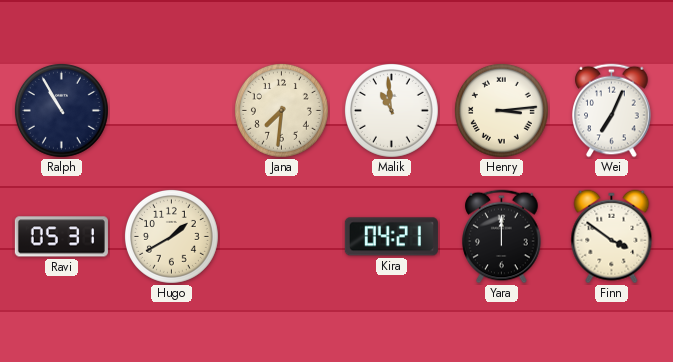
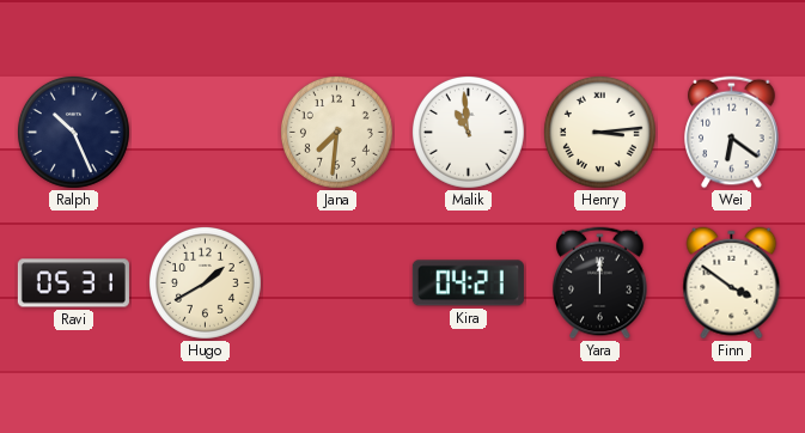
Ralph: 10:55 -> 10:26 (73, 132)
Wei: 7:04 -> 6:21 (732, 133)
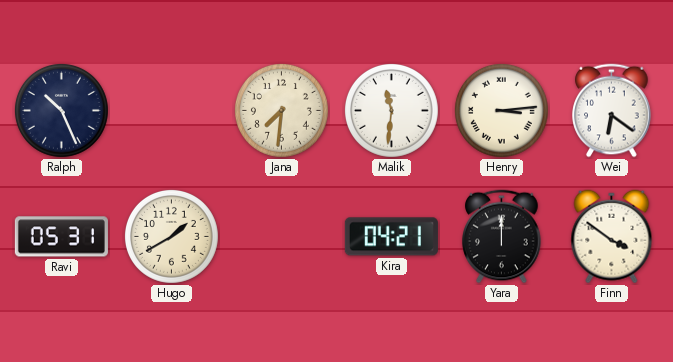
Malik: 10:59 -> 11:31 (391, 110)
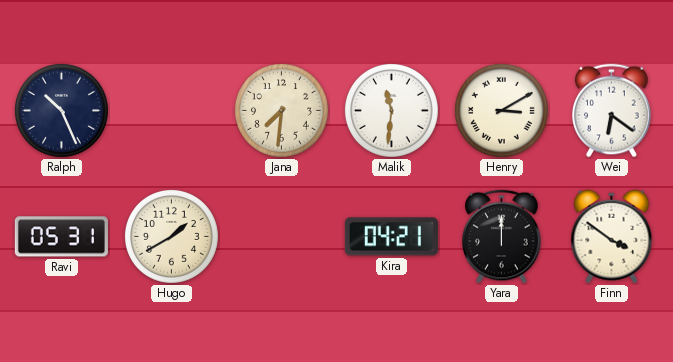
Henry: 3:14 -> 3:10 (501, 110)
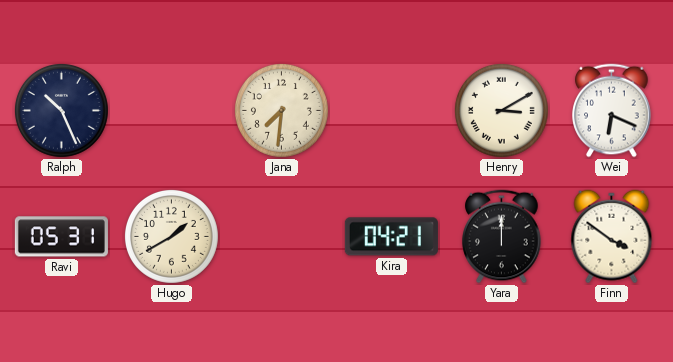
Malik: 11:31 -> none (391, 110)
Wei: 6:21 -> 6:19 (612, 111)
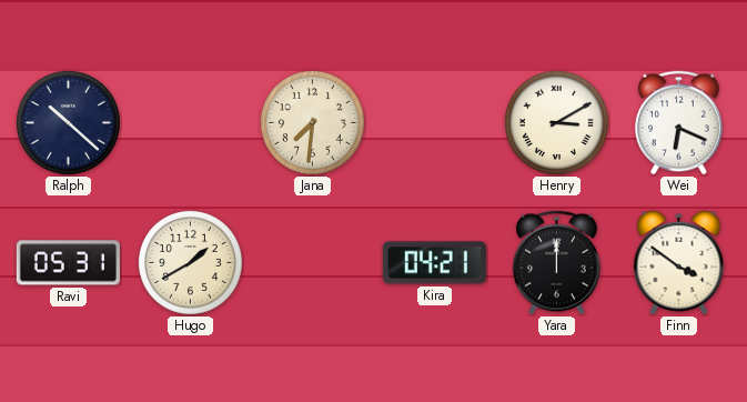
Ralph: 10:26 -> 10:22 (68, 122)
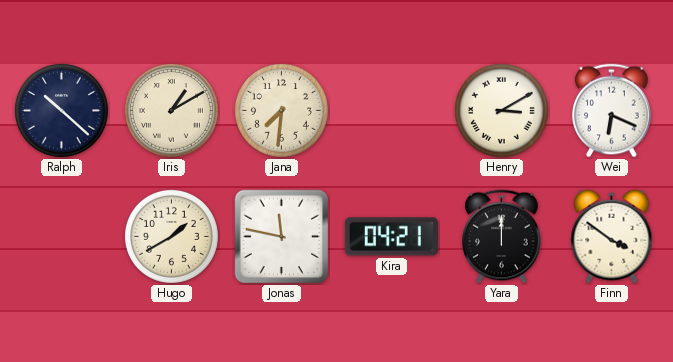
Iris: none -> 1:10 (171, 110)
Ravi: 05:31 -> none (68, 263)
Jonas: none -> 11:47 (282, 237)
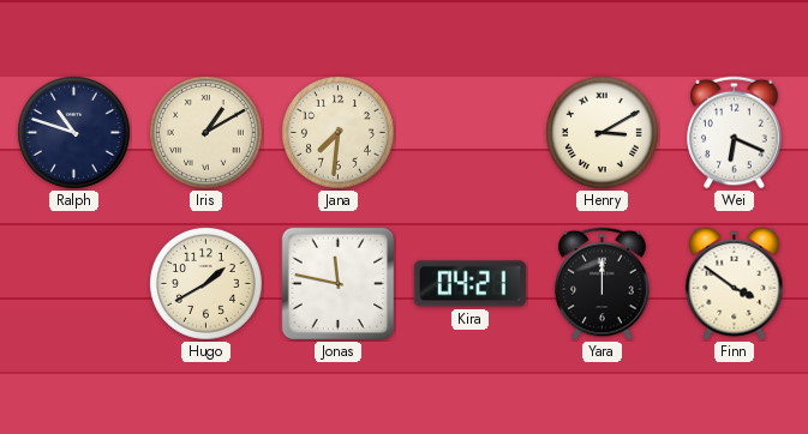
Ralph: 10:22 -> 10:48 (73, 132)
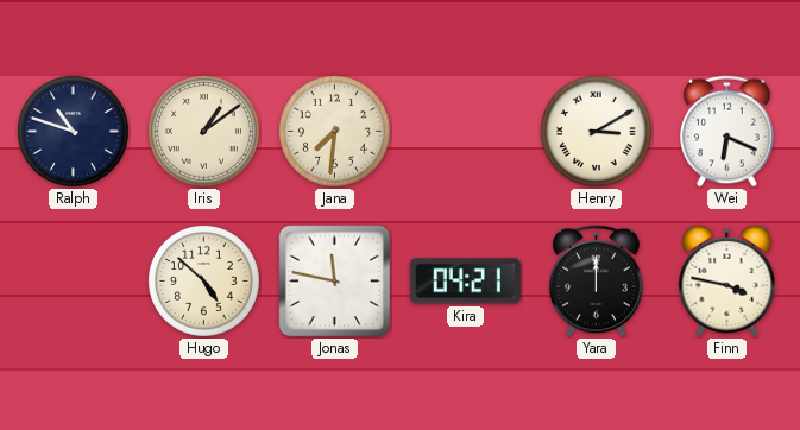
Iris: 1:10 -> 1:09 (203, 131)
Hugo: 1:40 -> 4:52 (203, 280)
Finn: 3:51 -> 3:47 (727, 282)
